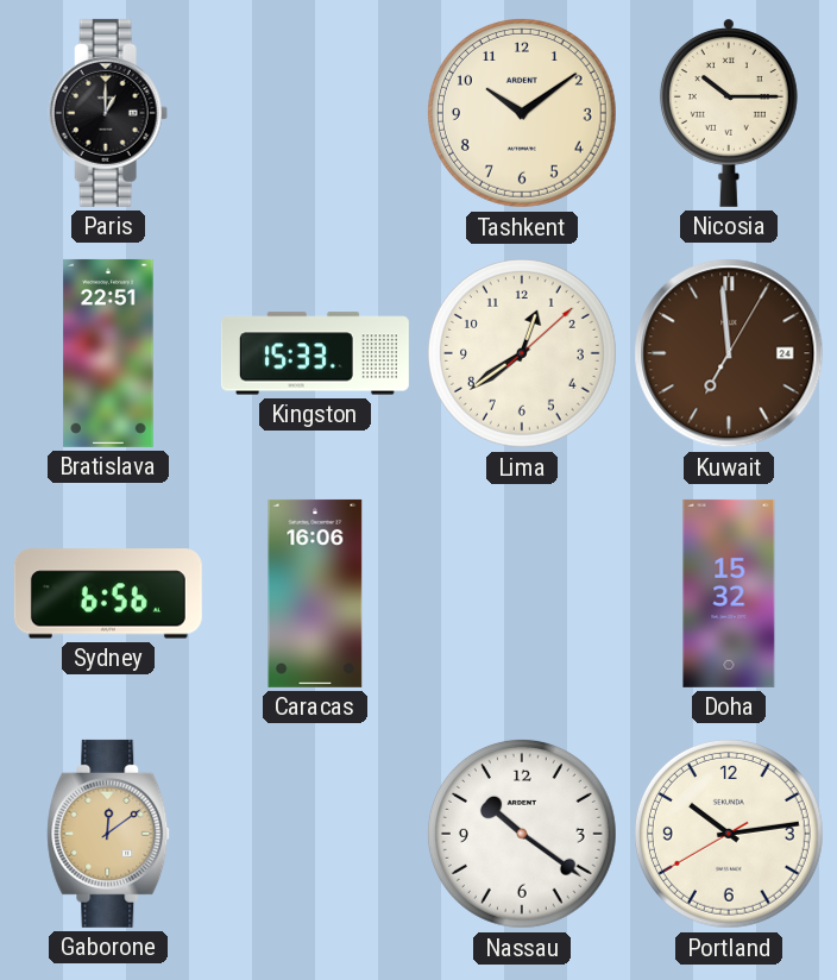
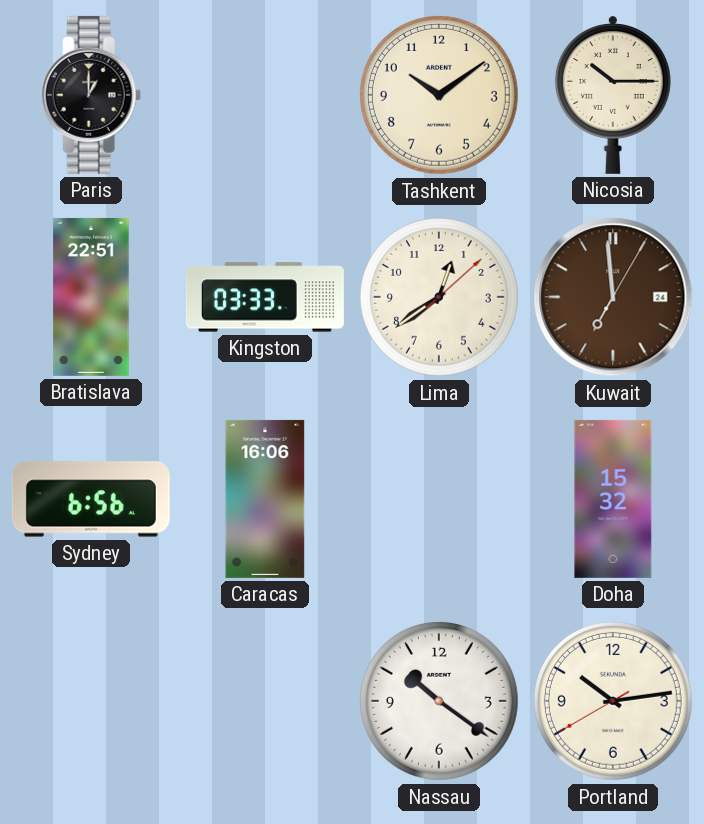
Kingston: 15:33 -> 03:33 (265, 297)
Gaborone: 12:09 -> none (108, 834)
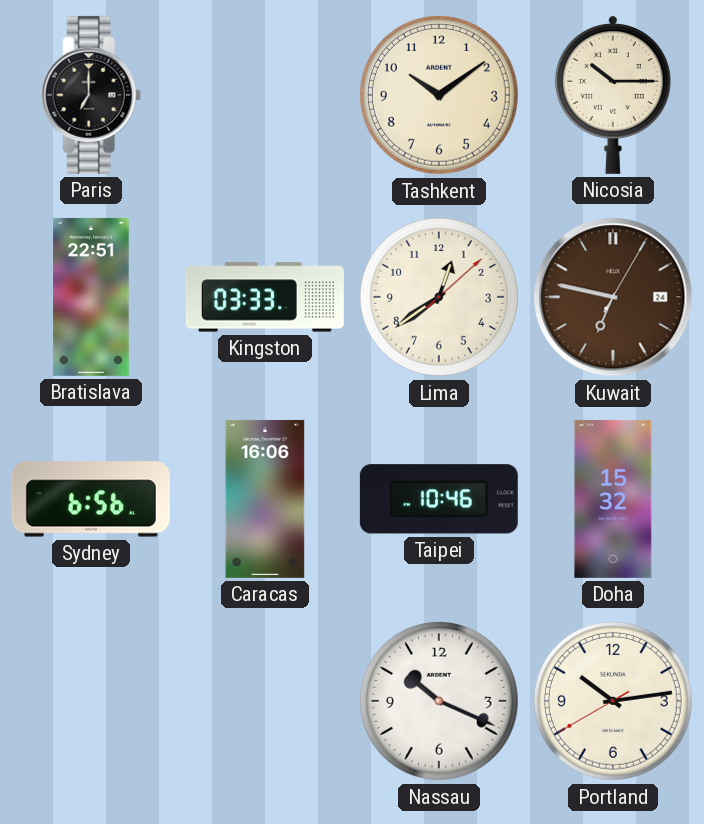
Paris: 1:00 -> 7:00 (91, 95)
Kuwait: 6:59 -> 6:47 (613, 297)
Taipei: none -> 10:46 (439, 499)
Nassau: 10:21 -> 10:19 (439, 701)
